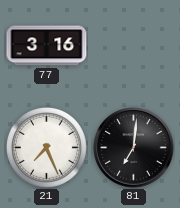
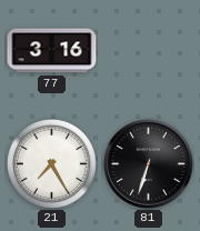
21: 7:26 -> 7:25 (51, 163)
81: 7:01 -> 6:33 (149, 164)
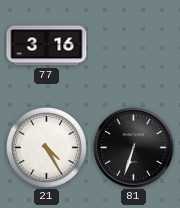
21: 7:25 -> 4:25 (46, 147)
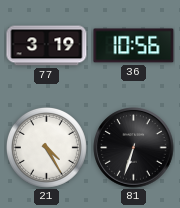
77: 3:16 -> 3:19 (47, 46)
36: none -> 10:56 (134, 46)
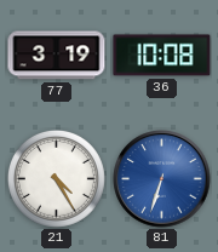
36: 10:56 -> 10:08 (162, 56)
81 dial: black -> blue (162, 179)
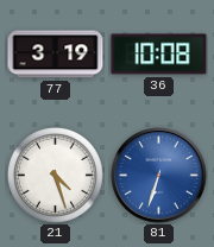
21: 4:25 -> 4:27 (55, 175)
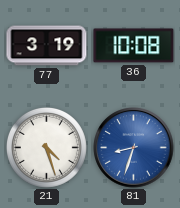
81: 6:33 -> 8:33 (134, 148)
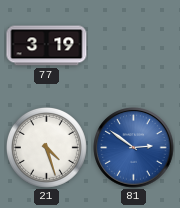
36: 10:08 -> none (134, 46)
81: 8:33 -> 2:51 (134, 148)
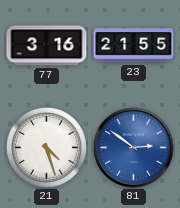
77: 3:19 -> 3:16 (47, 46)
23: none -> 21:55 (134, 46)
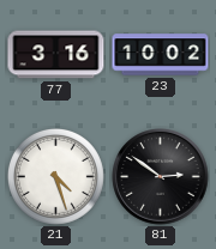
23: 21:55 -> 10:02 (161, 55)
81 dial: blue -> black (161, 177)
